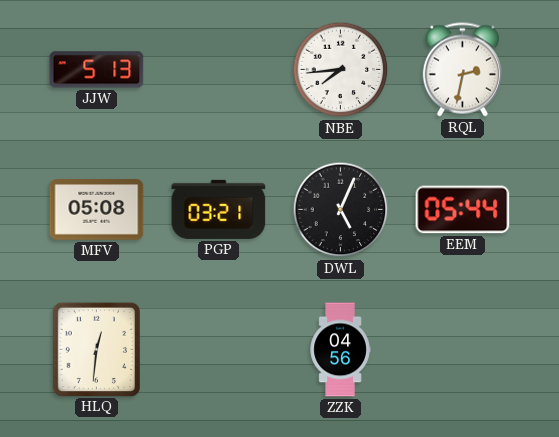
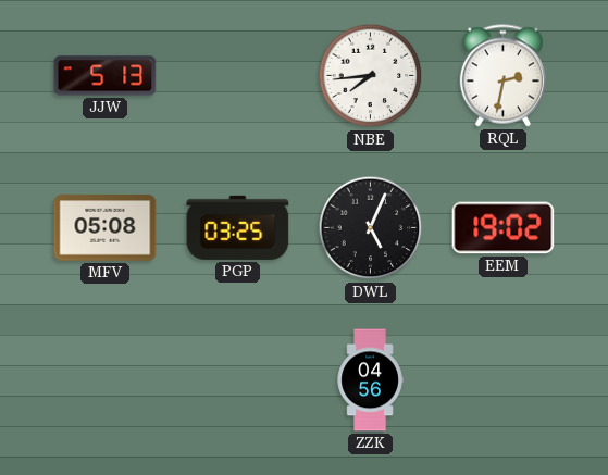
PGP: 03:21 -> 03:25 (238, 227)
EEM: 05:44 -> 19:02 (504, 228)
HLQ: 12:31 -> none (96, 349)
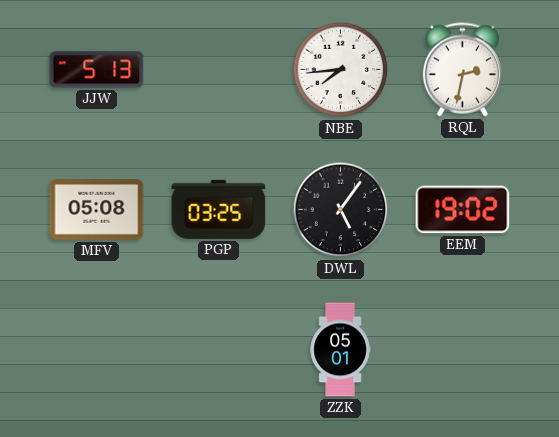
DWL: 5:04 -> 5:06 (341, 210)
ZZK: 04:56 -> 05:01 (340, 350)
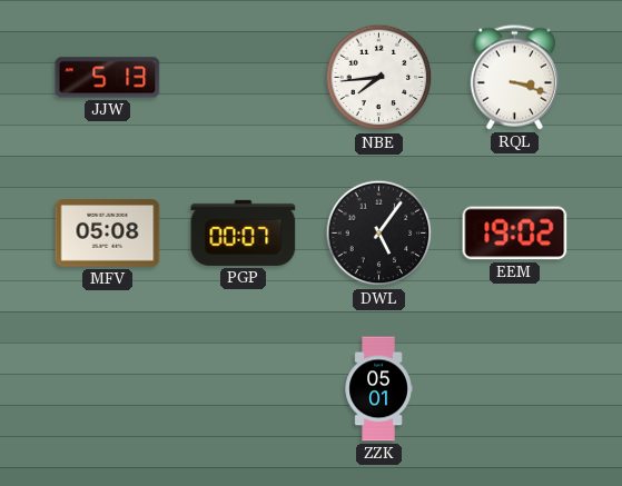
RQL: 2:32 -> 3:18 (514, 78)
PGP: 03:25 -> 00:07 (244, 232)
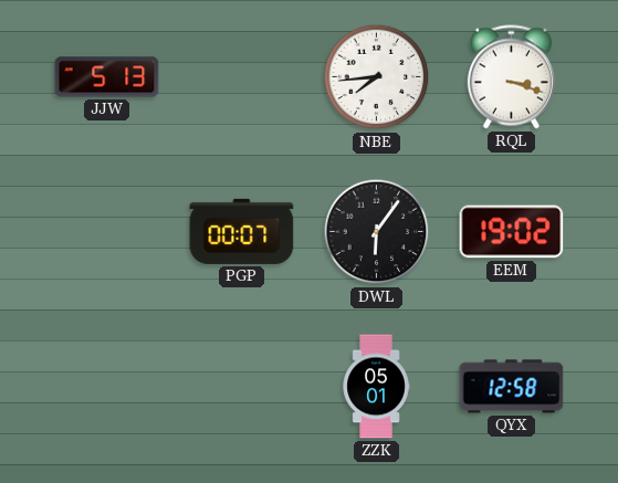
MFV: 05:08 -> none (108, 234)
DWL: 5:06 -> 6:06 (377, 232)
QYX: none -> 12:58 (512, 387)
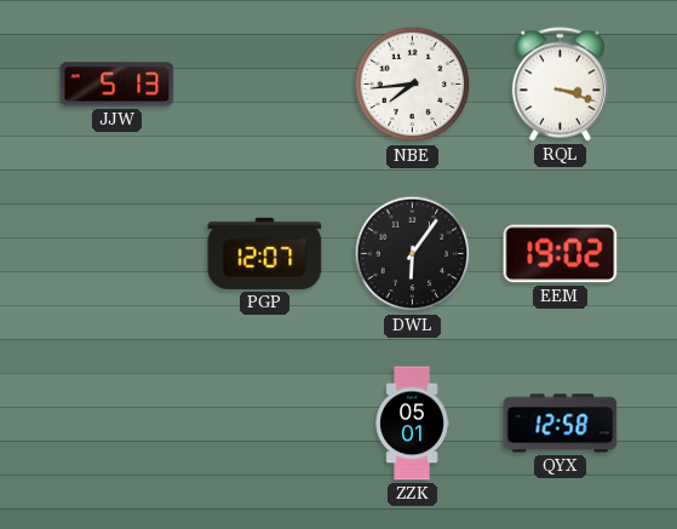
PGP: 00:07 -> 12:07 (265, 253)
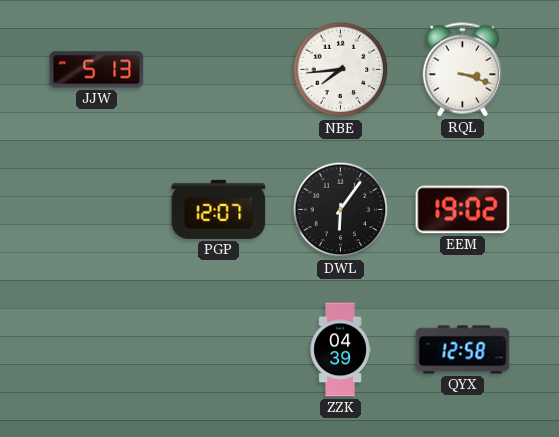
ZZK: 05:01 -> 04:39 (340, 350)
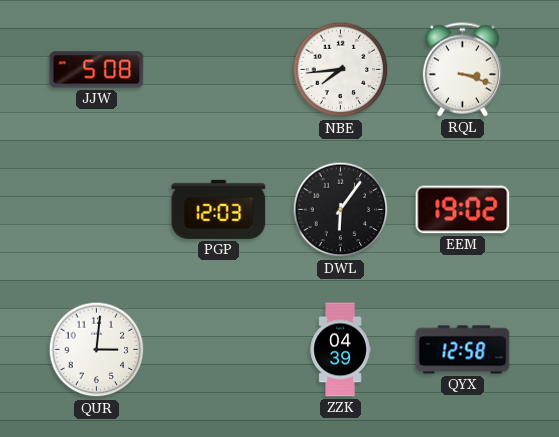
JJW: 5:13 -> 5:08 (97, 70)
PGP: 12:07 -> 12:03 (219, 209)
QUR: none -> 3:01 (97, 350)
